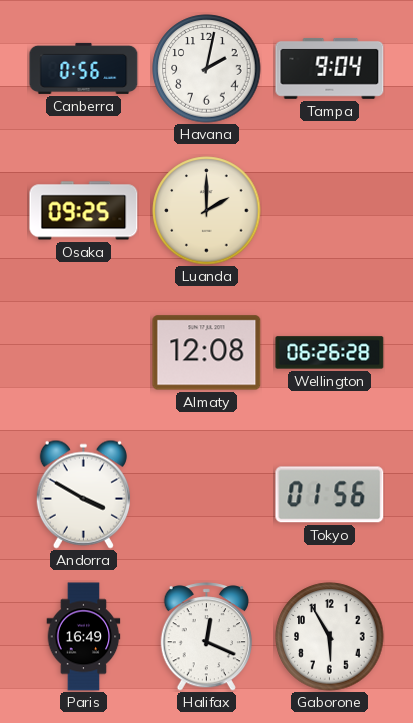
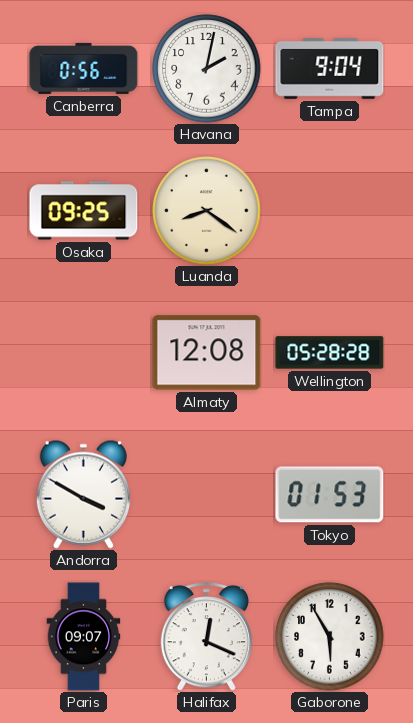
Luanda: 2:00 -> 8:21 (207, 211)
Wellington: 06:26 -> 05:28 (330, 353)
Tokyo: 01:56 -> 01:53 (330, 495)
Paris: 16:49 -> 09:07 (84, 637)
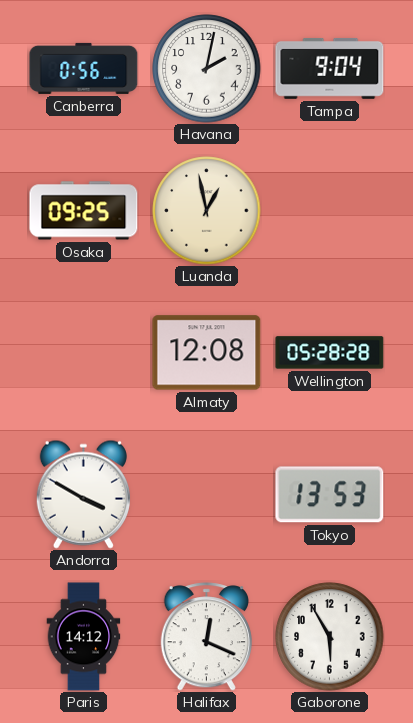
Luanda: 8:21 -> 12:58 (207, 211)
Tokyo: 01:53 -> 13:53 (330, 495)
Paris: 09:07 -> 14:12 (84, 637)
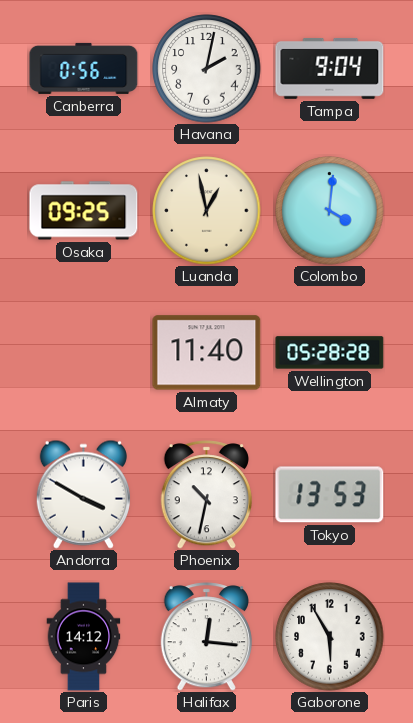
Colombo: none -> 4:01 (330, 211)
Almaty: 12:08 -> 11:40 (207, 353)
Phoenix: none -> 10:32 (206, 495)
Halifax: 12:19 -> 12:16 (206, 637)
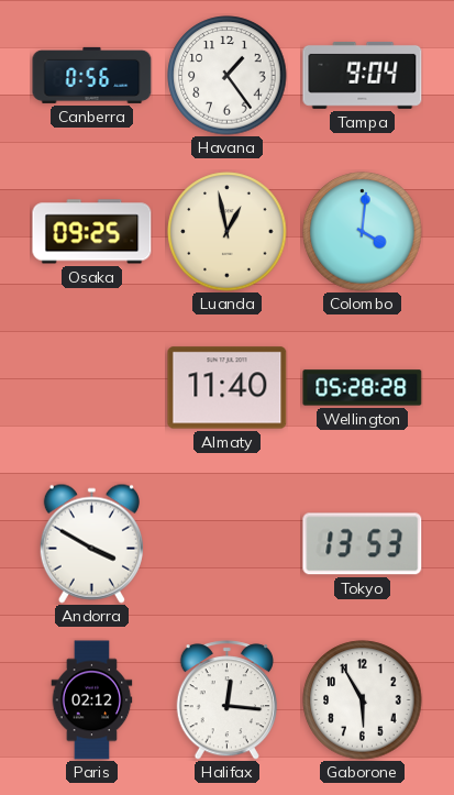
Havana: 2:02 -> 1:24 (228, 76)
Phoenix: 10:32 -> none (206, 495)
Paris: 14:12 -> 02:12 (92, 700)
